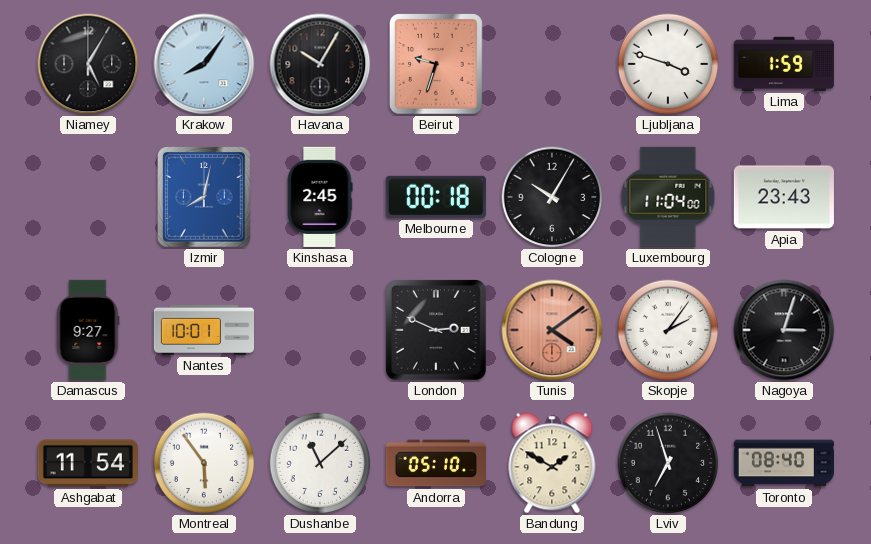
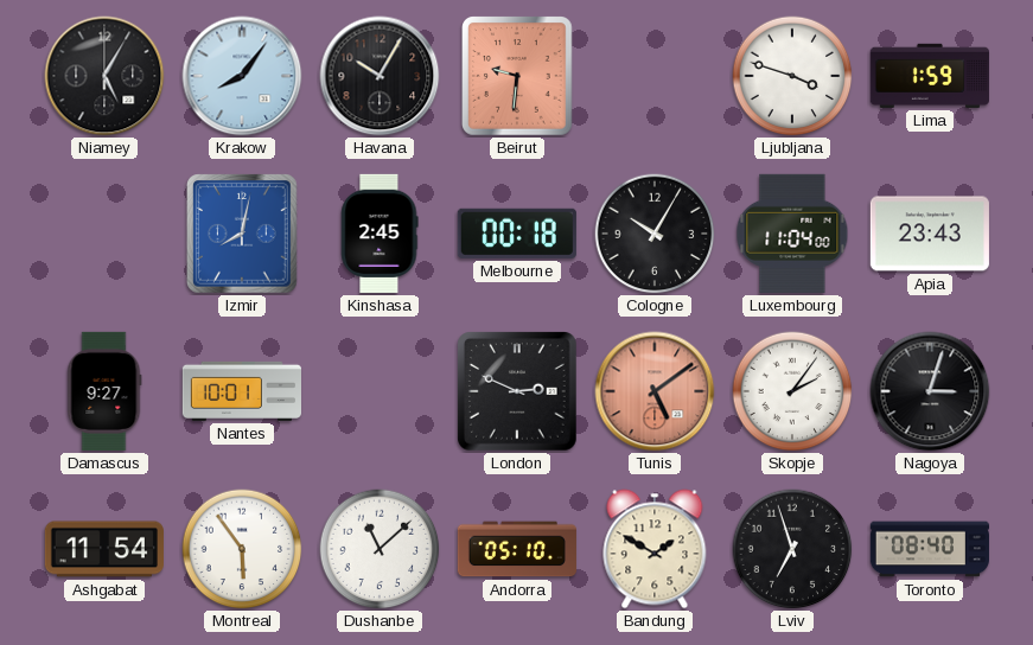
Beirut: 9:33 -> 9:31 (518, 77)
Tunis: 4:09 -> 5:09 (655, 391)
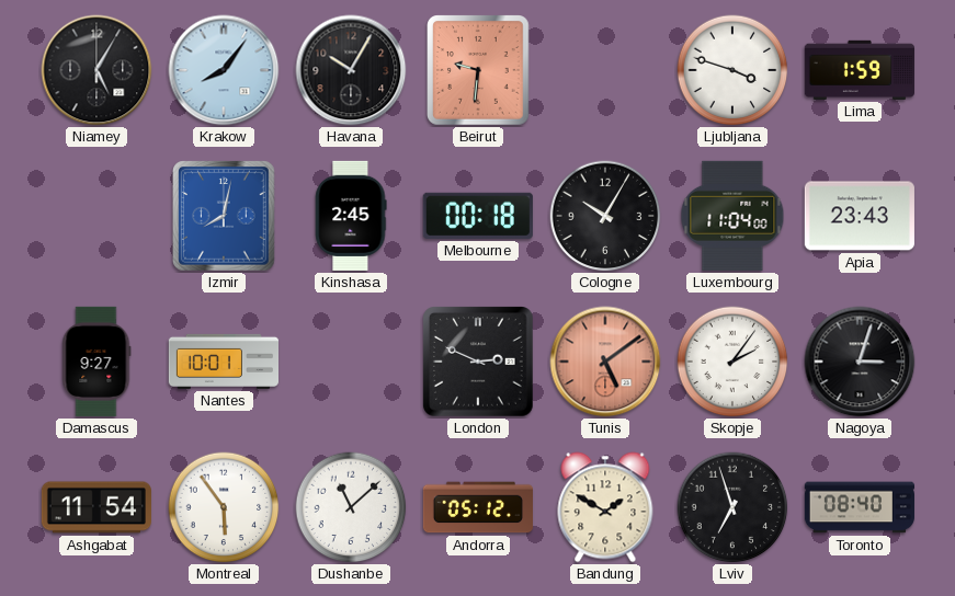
Andorra: 05:10 -> 05:12 (478, 507)
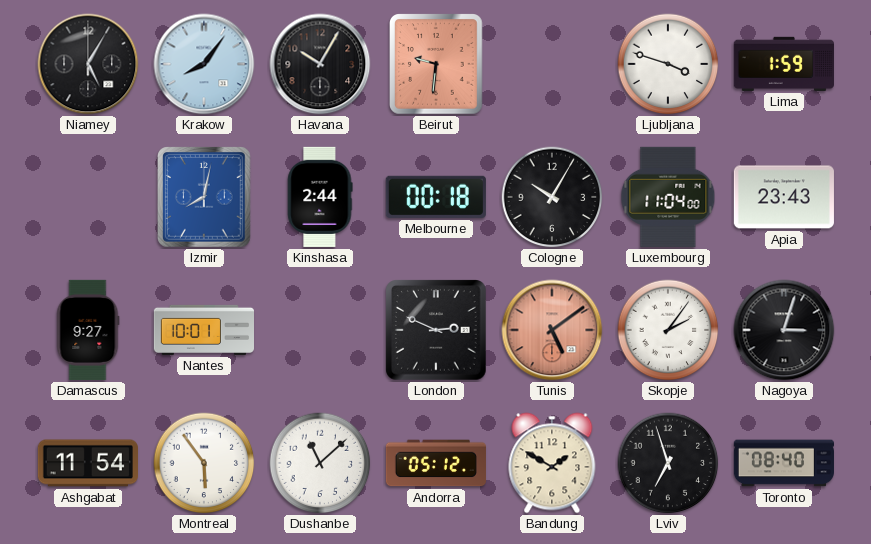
Kinshasa: 2:45 -> 2:44 (320, 197)
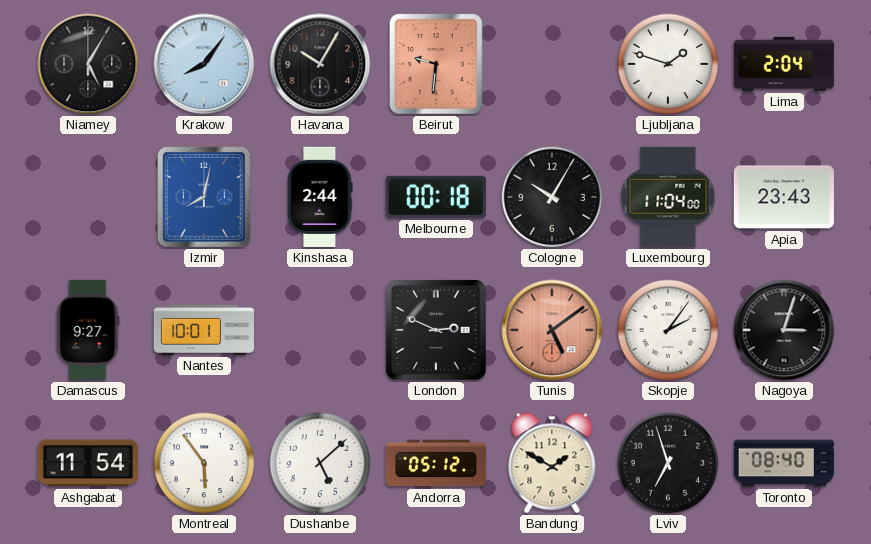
Ljubljana: 3:48 -> 1:48 (668, 64)
Lima: 1:59 -> 2:04 (784, 64)
Dushanbe: 11:08 -> 5:08 (320, 463)
